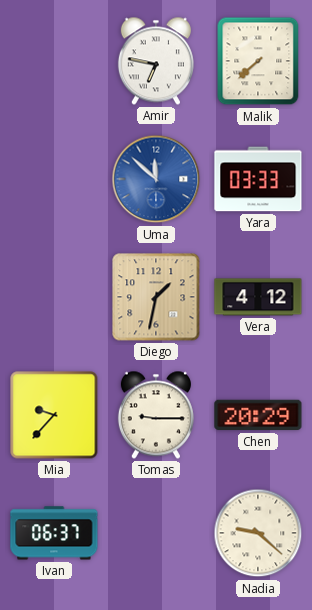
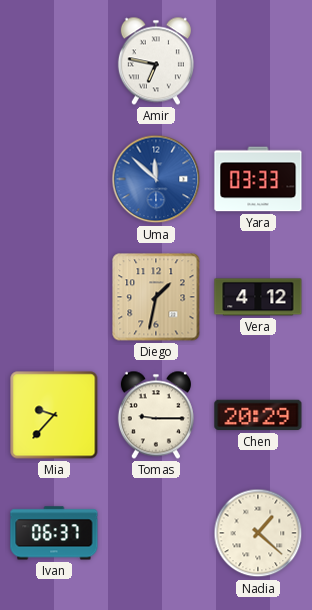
Malik: 7:38 -> none (258, 61)
Nadia: 9:22 -> 1:22 (258, 533)
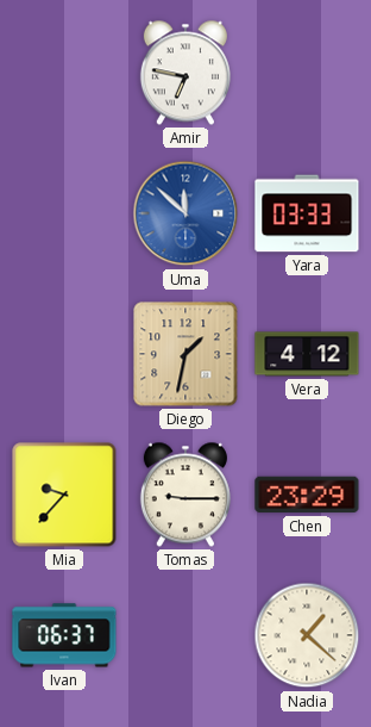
Chen: 20:29 -> 23:29 (307, 495)
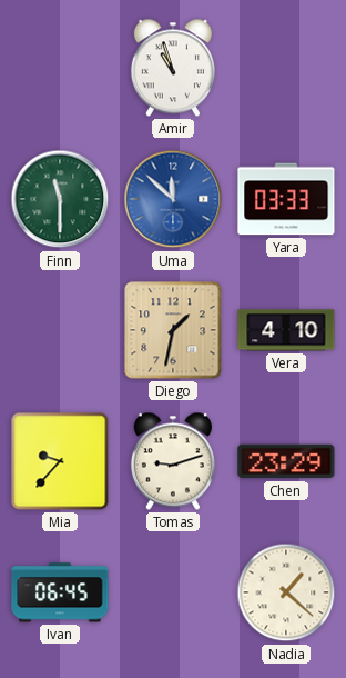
Amir: 6:47 -> 10:57 (173, 68)
Finn: none -> 11:30 (60, 199)
Vera: 4:12 -> 4:10 (286, 330)
Tomas: 9:15 -> 9:12 (173, 461)
Ivan: 06:37 -> 06:45 (60, 592)
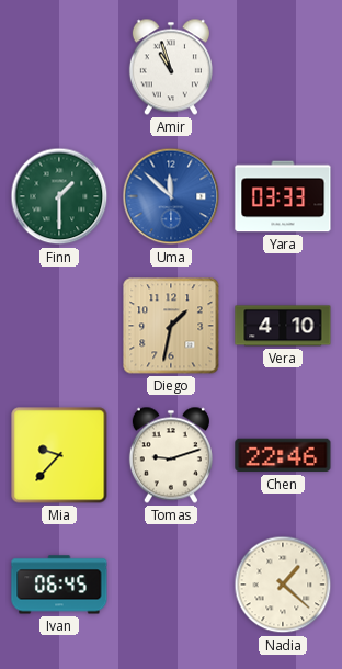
Finn: 11:30 -> 1:30 (59, 196)
Chen: 23:29 -> 22:46 (283, 455)
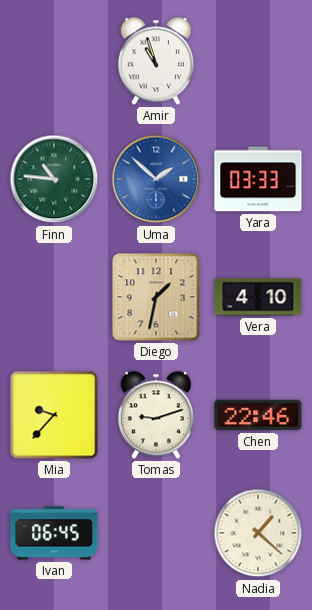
Finn: 1:30 -> 10:46 (54, 179)
Uma: 11:52 -> 1:52 (156, 179)
